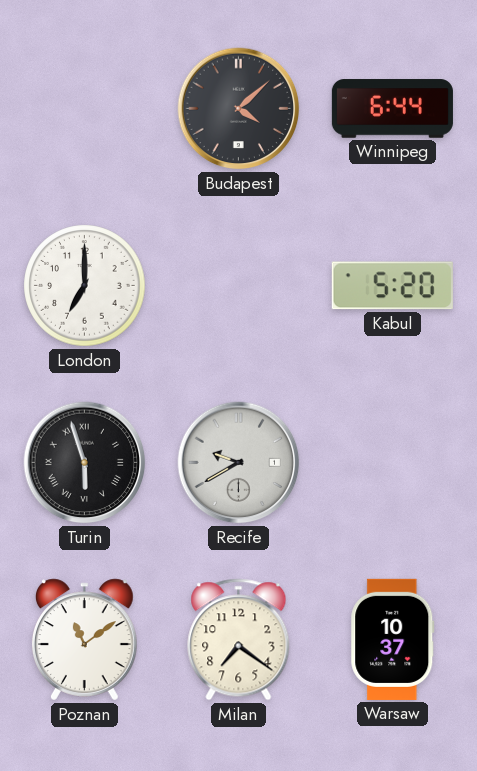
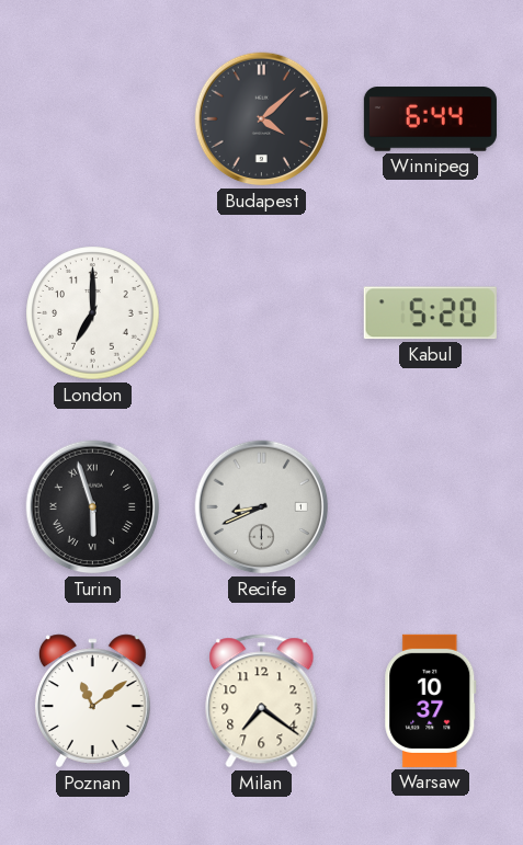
Recife: 9:40 -> 8:41 (262, 507)
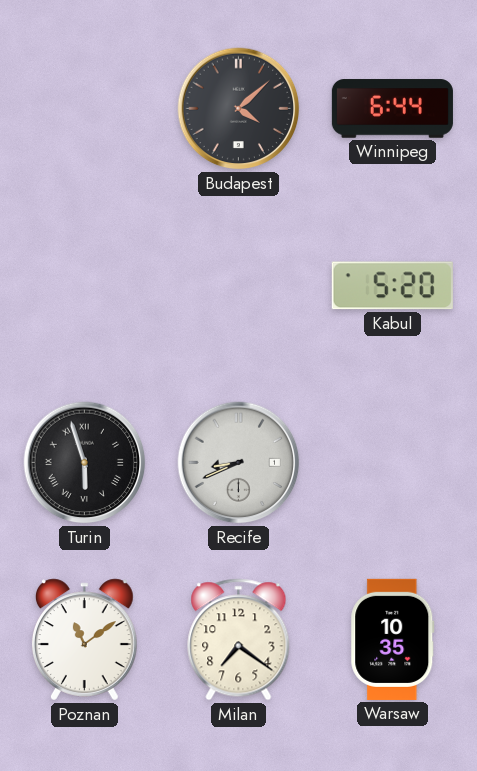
London: 7:00 -> none (93, 313)
Warsaw: 10:37 -> 10:35 (393, 639)
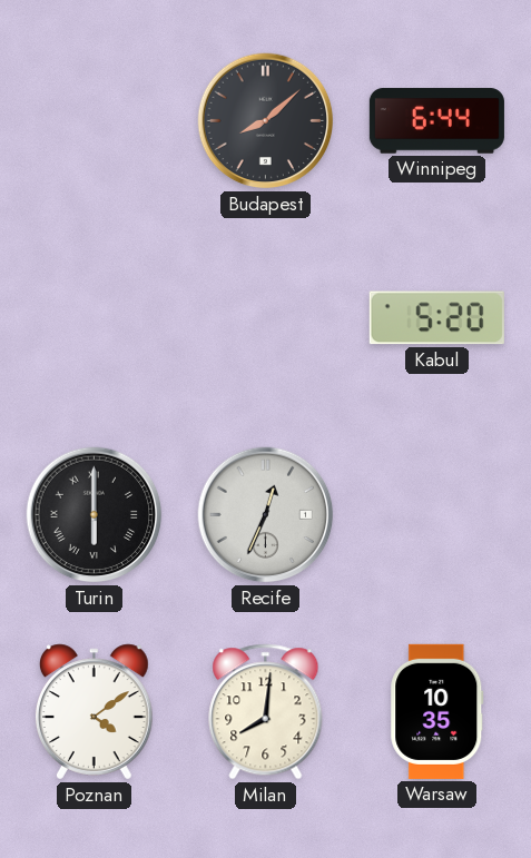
Budapest: 4:08 -> 8:08 (266, 121)
Turin: 5:57 -> 6:00 (95, 515)
Recife: 8:41 -> 12:34 (266, 515)
Poznan: 11:09 -> 4:09 (95, 712)
Milan: 7:21 -> 8:01 (266, 712)
